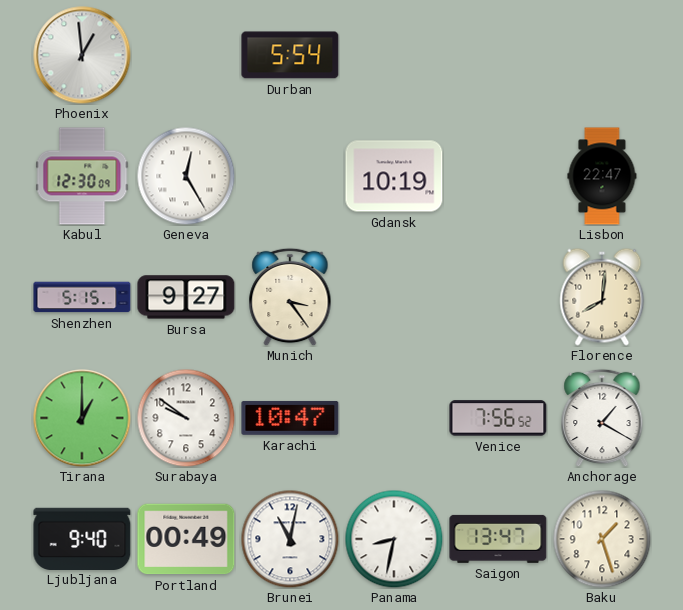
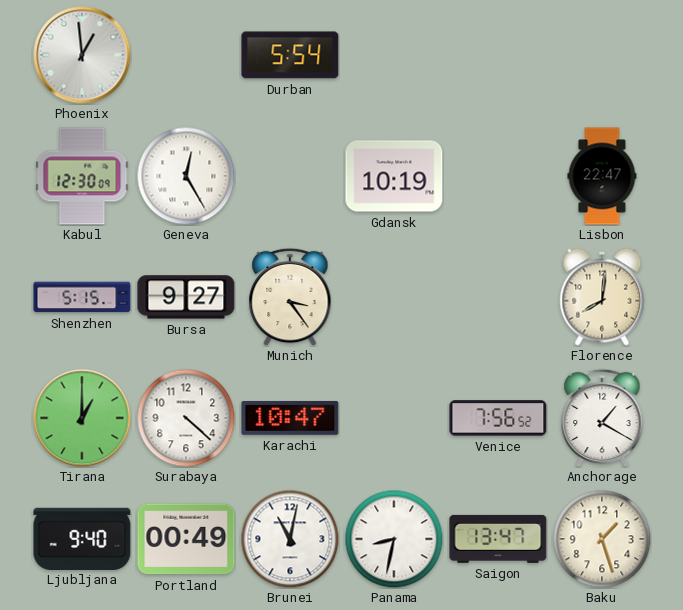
Surabaya: 9:51 -> 4:22 (186, 418)
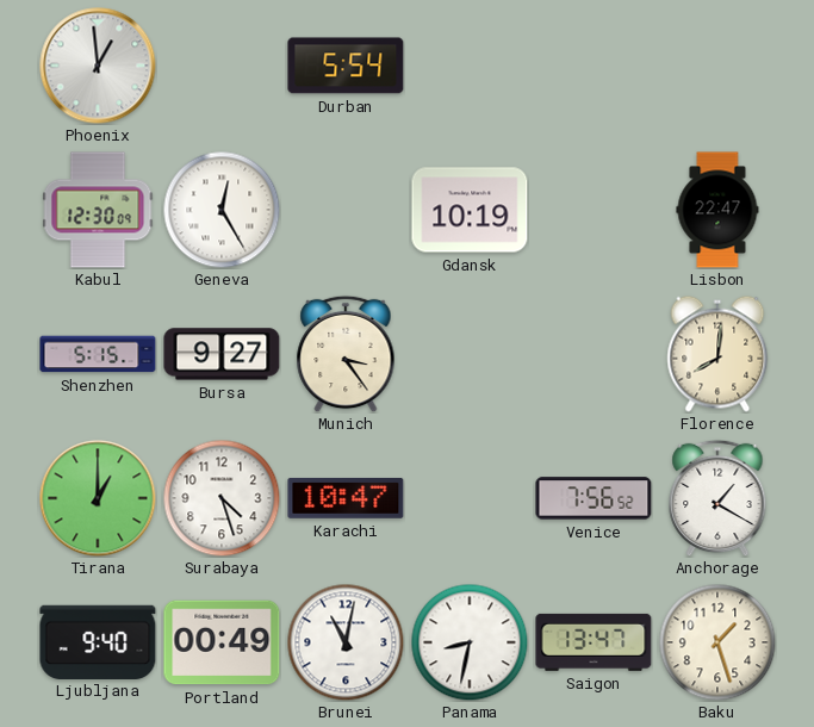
Surabaya: 4:22 -> 4:27 (222, 498)
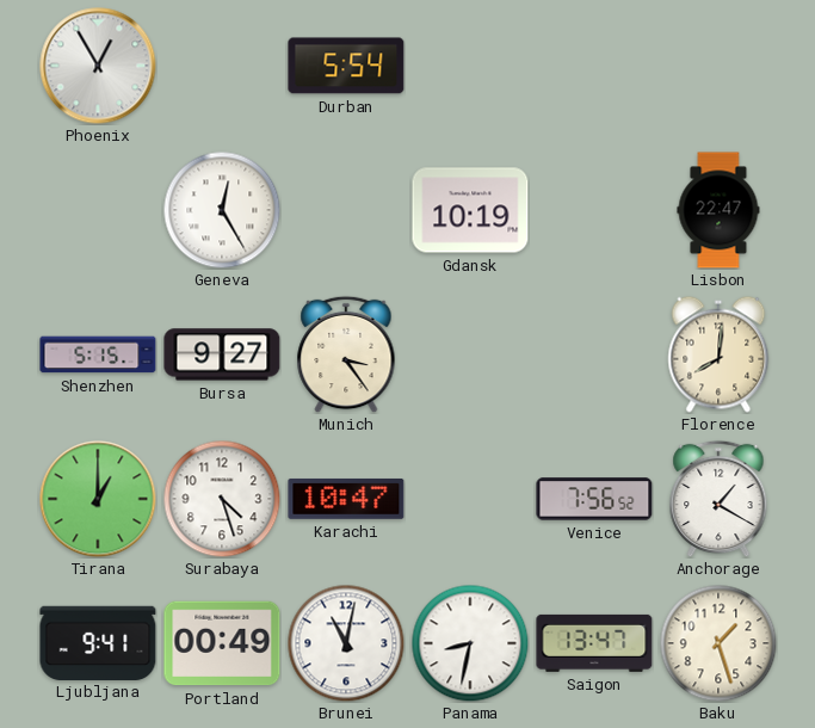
Phoenix: 12:59 -> 12:55 (98, 66)
Kabul: 12:30 -> none (98, 210)
Ljubljana: 9:40 -> 9:41 (98, 642)
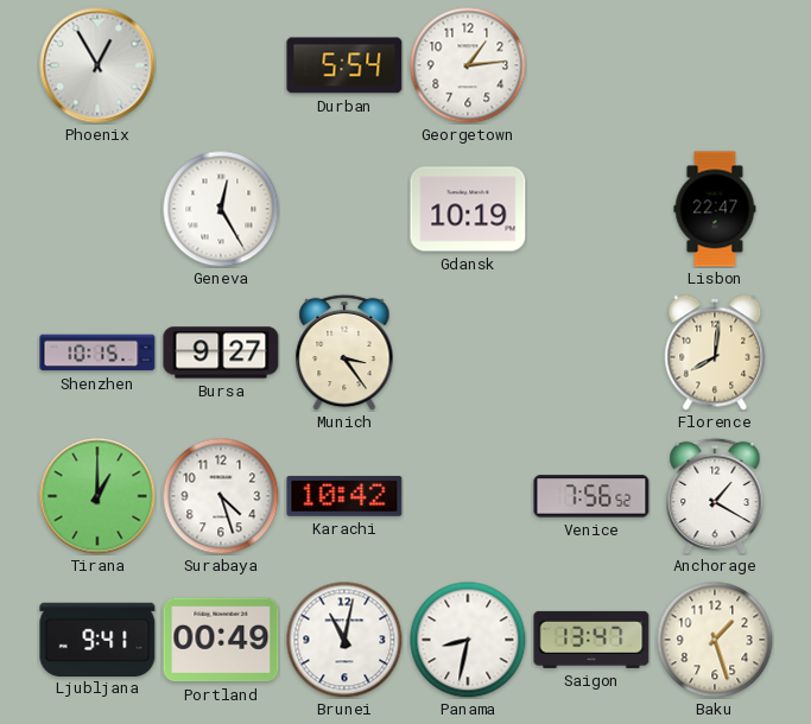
Georgetown: none -> 1:14 (468, 65)
Shenzhen: 5:15 -> 10:15 (97, 353)
Karachi: 10:47 -> 10:42 (344, 496)
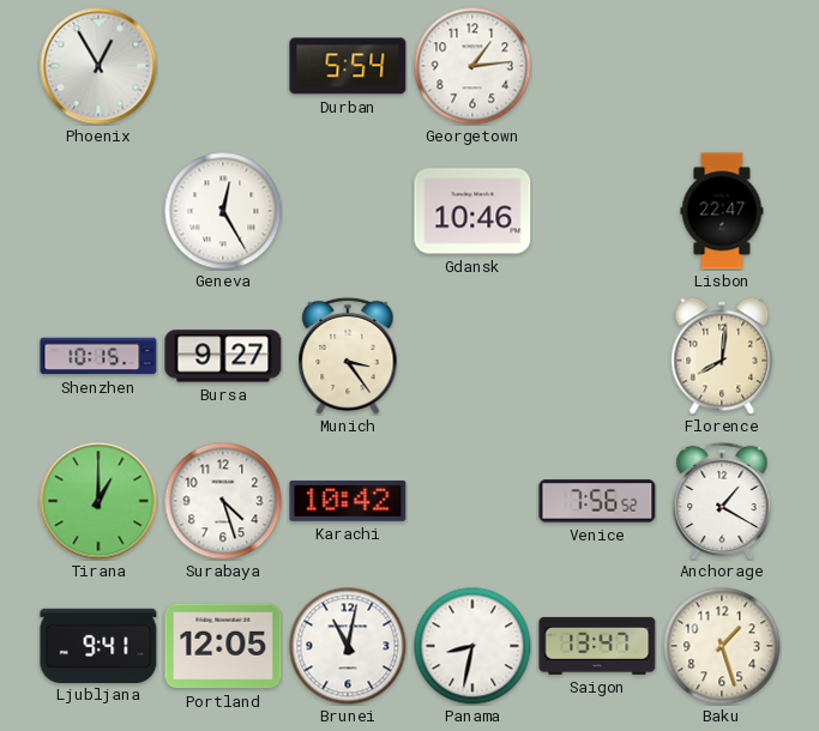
Gdansk: 10:19 -> 10:46 (472, 211)
Portland: 00:49 -> 12:05 (223, 646)
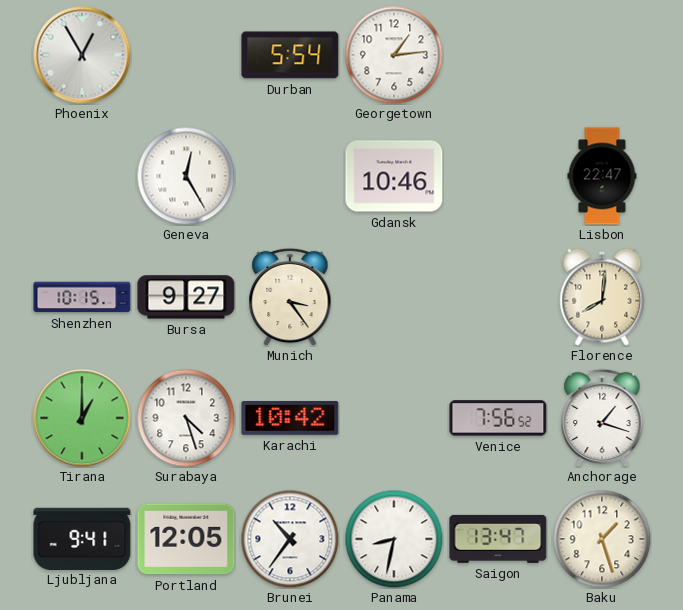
Anchorage: 1:20 -> 1:18 (602, 418)
Brunei: 11:02 -> 10:36 (290, 539)
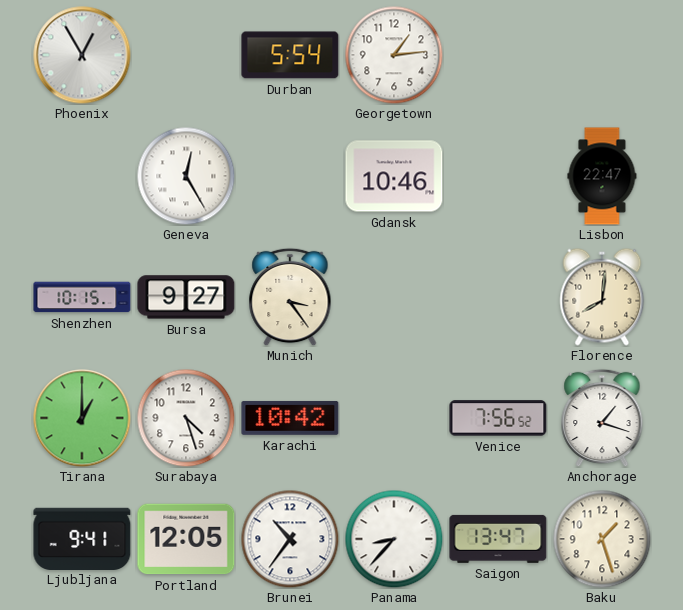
Panama: 8:32 -> 8:37 (394, 539)
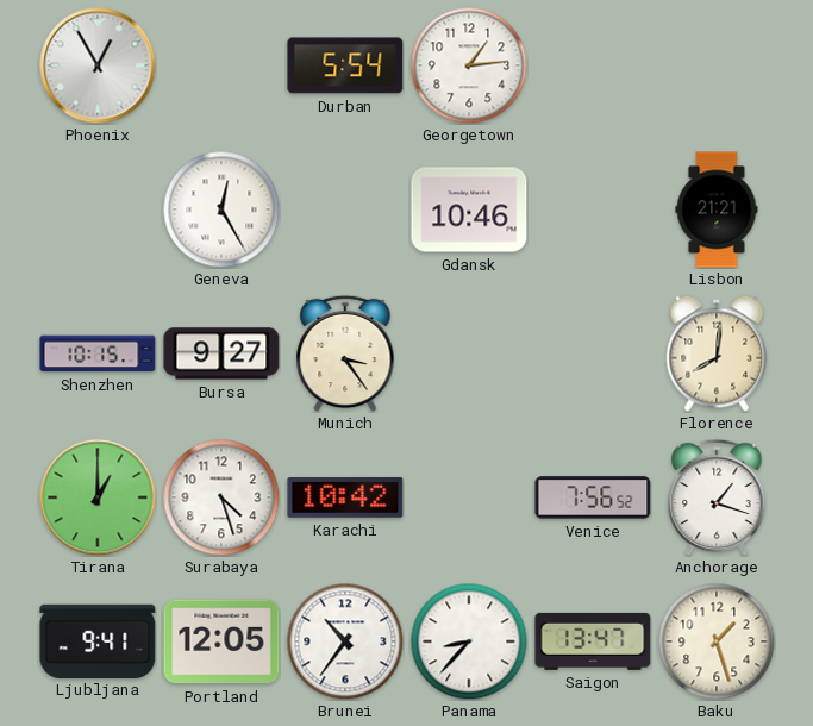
Lisbon: 22:47 -> 21:21 (717, 209)
